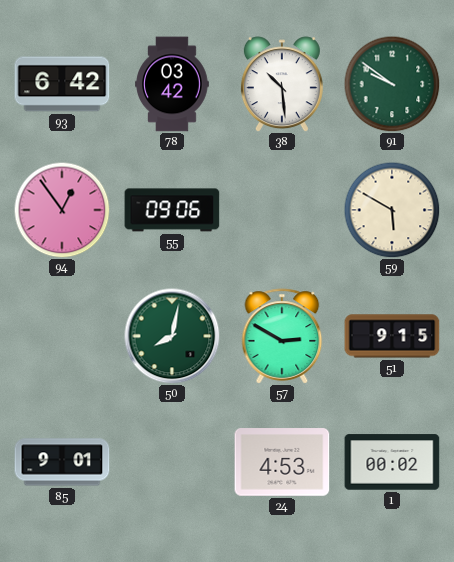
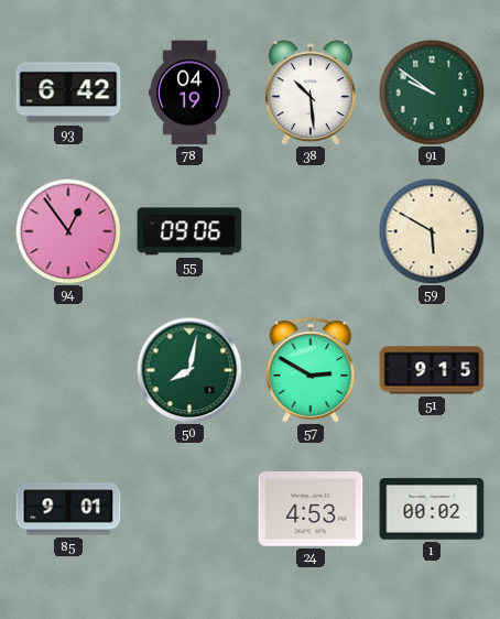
78: 03:42 -> 04:19 (189, 93)
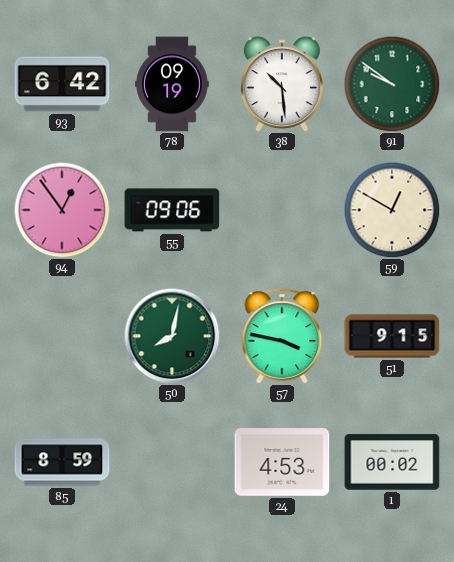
78: 04:19 -> 09:19 (172, 84)
59: 5:50 -> 12:50 (392, 210)
57: 2:50 -> 3:47 (282, 336)
85: 9:01 -> 8:59 (62, 462)
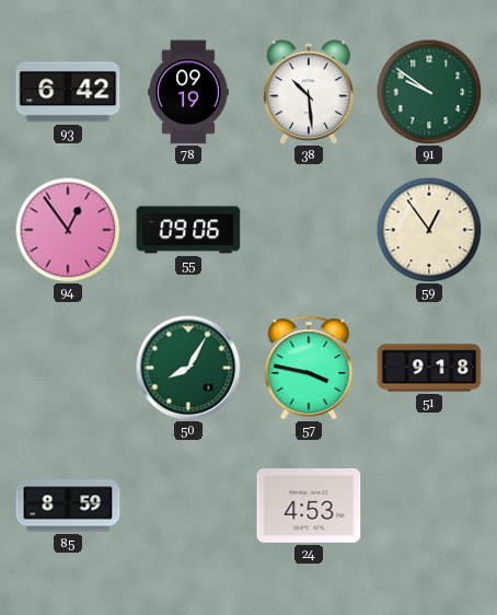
59: 12:50 -> 12:54 (429, 230)
50: 8:02 -> 8:05 (188, 368)
51: 9:15 -> 9:18 (429, 368)
1: 00:02 -> none (392, 462)
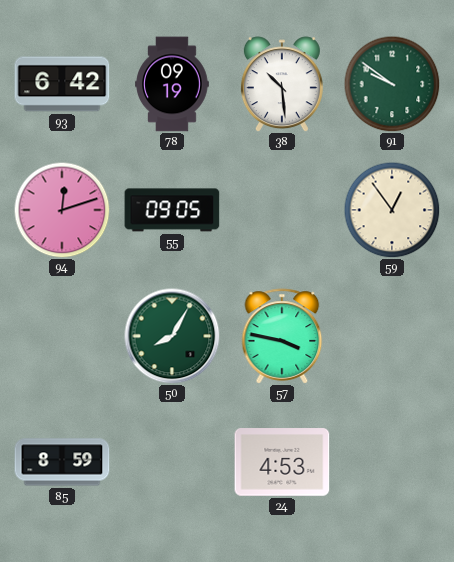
94: 12:54 -> 12:12 (62, 210)
55: 09:06 -> 09:05 (172, 210)
51: 9:18 -> none (429, 368)
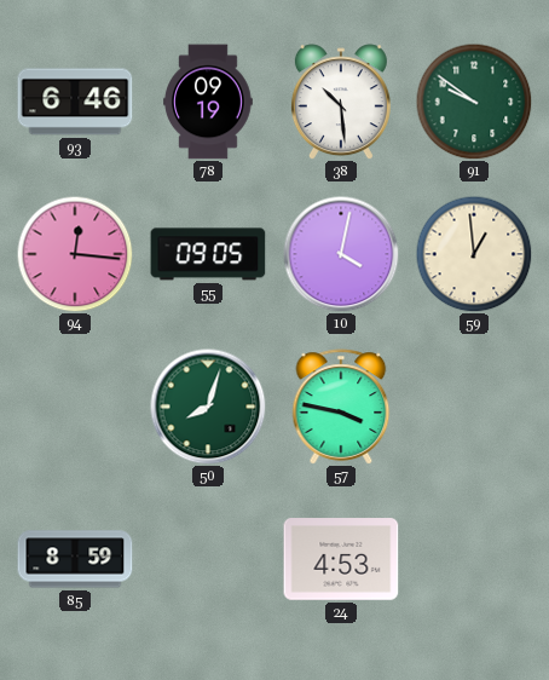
93: 6:42 -> 6:46 (75, 102)
94: 12:12 -> 12:16 (75, 254)
10: none -> 4:02 (341, 254)
59: 12:54 -> 12:59 (474, 254)
50: 8:05 -> 8:03 (208, 407)
